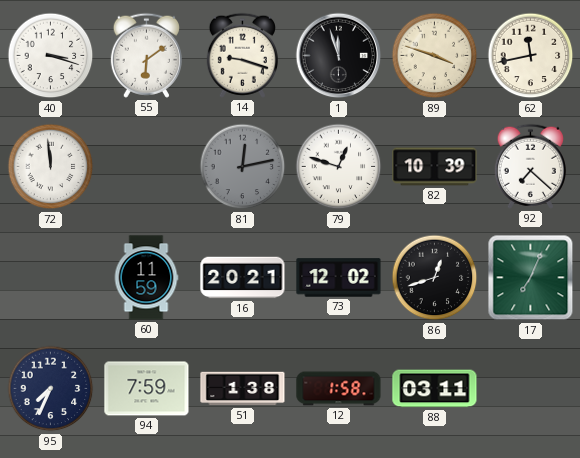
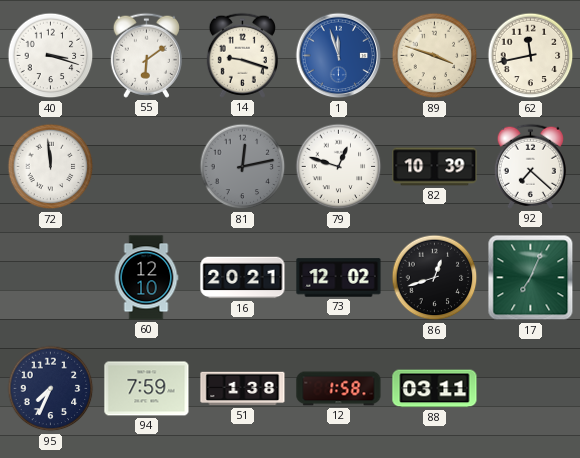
1 dial: black -> blue (339, 56)
60: 11:59 -> 12:10 (146, 278)
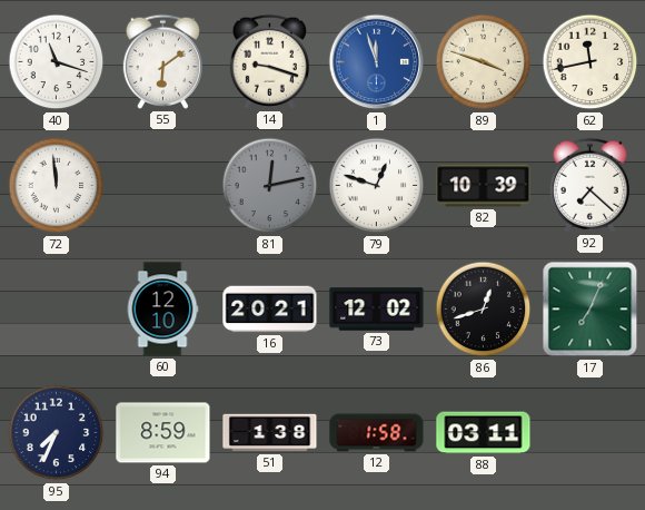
40: 3:18 -> 11:18 (57, 62)
94: 7:59 -> 8:59 (163, 433)
